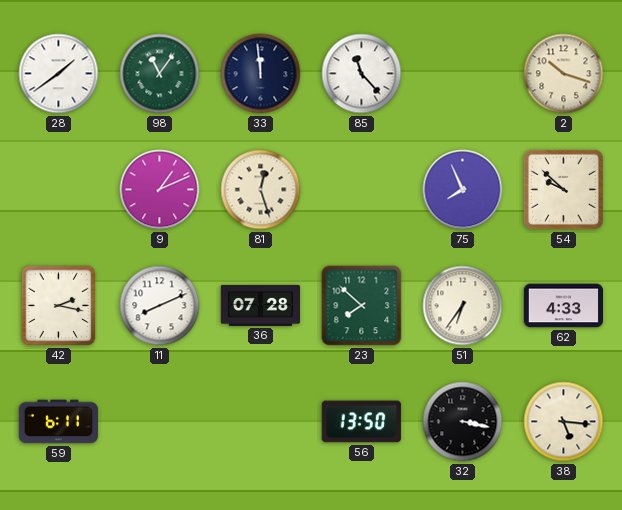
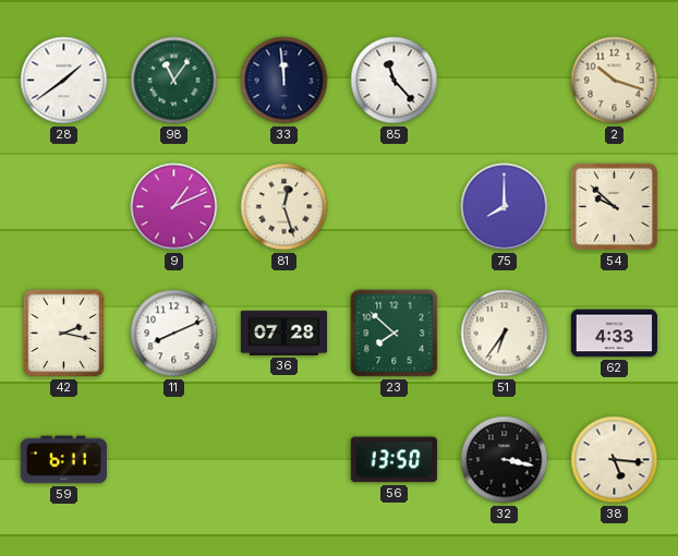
75: 7:56 -> 8:00 (505, 207)
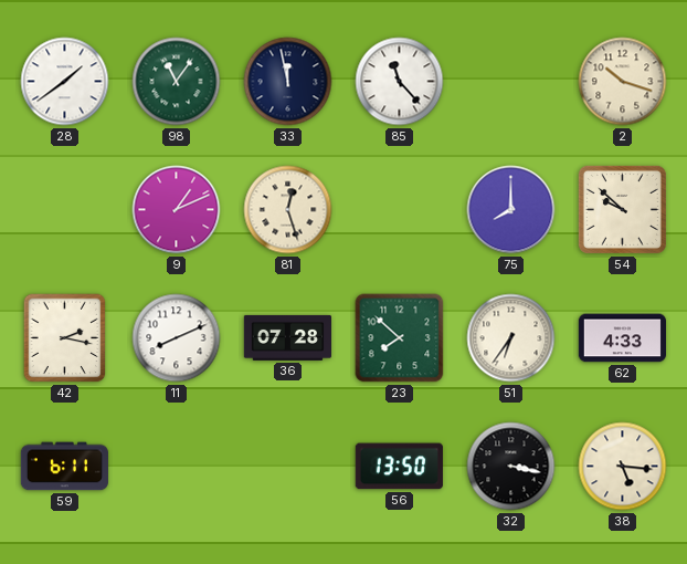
33: 11:59 -> 11:58 (288, 82)
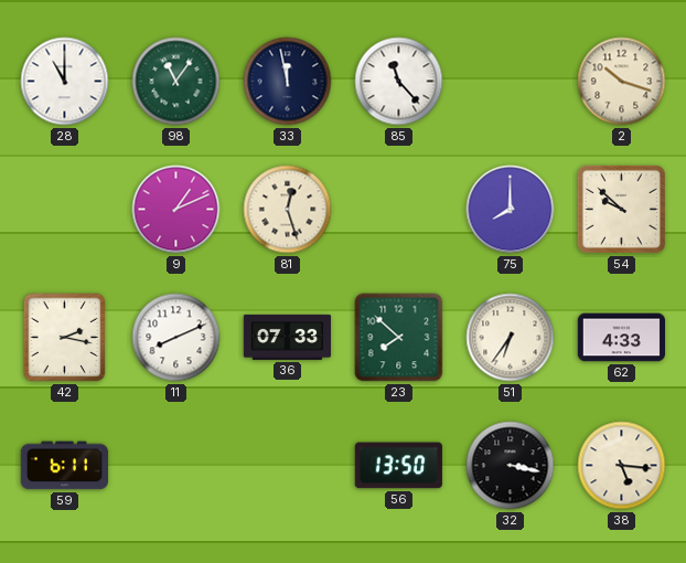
28: 1:39 -> 11:00 (65, 82)
36: 07:28 -> 07:33 (287, 337)
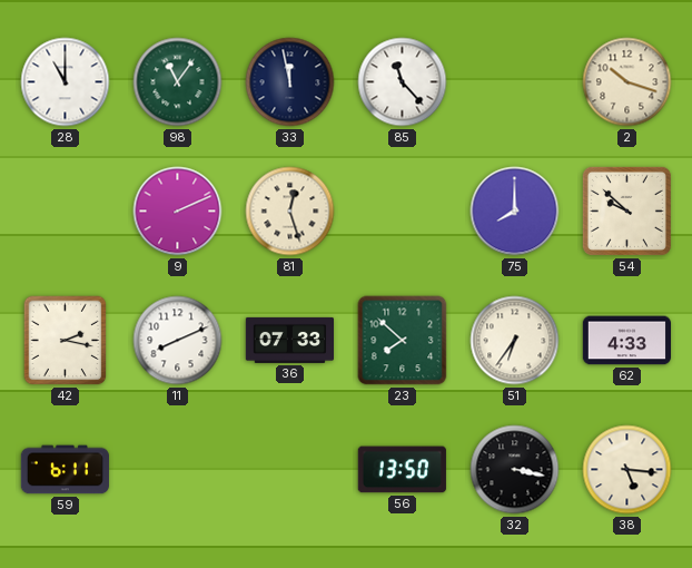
9: 1:11 -> 2:11 (178, 212)
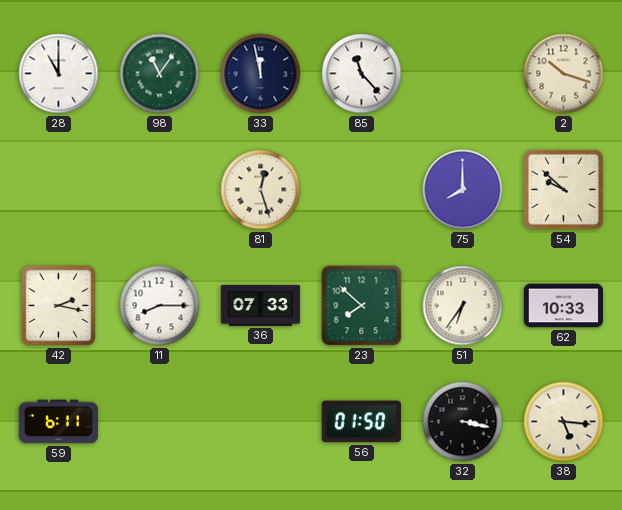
9: 2:11 -> none (178, 212)
11: 8:11 -> 8:15 (160, 306)
62: 4:33 -> 10:33 (563, 306)
56: 13:50 -> 01:50 (361, 422)
